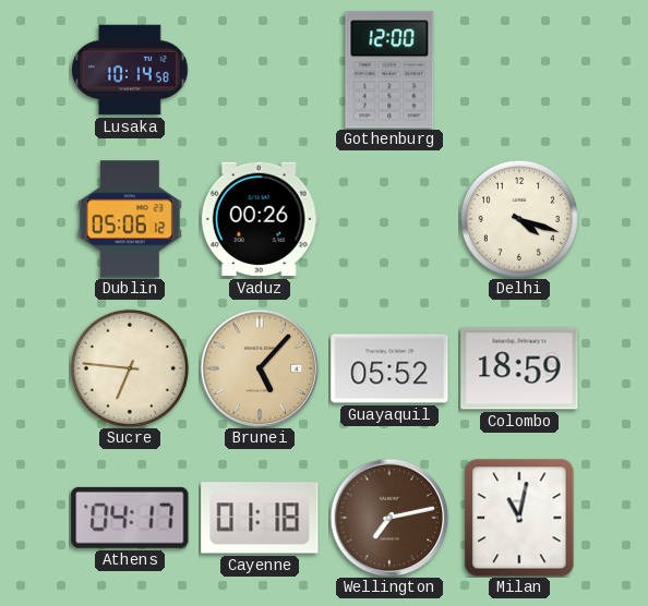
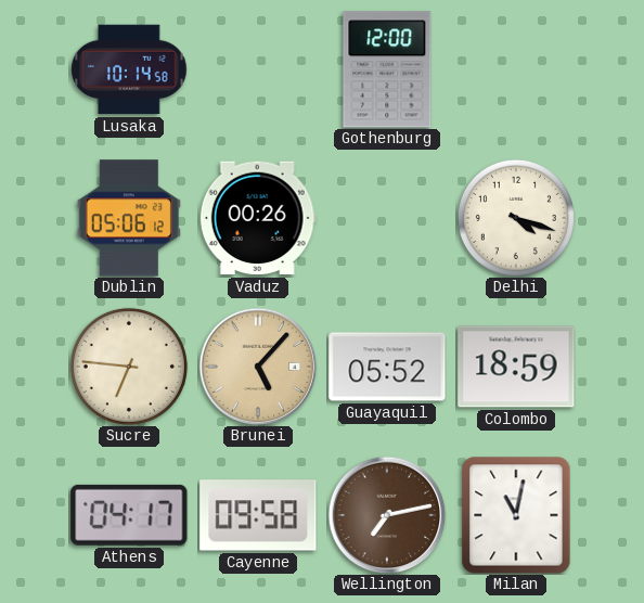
Cayenne: 01:18 -> 09:58 (258, 515)
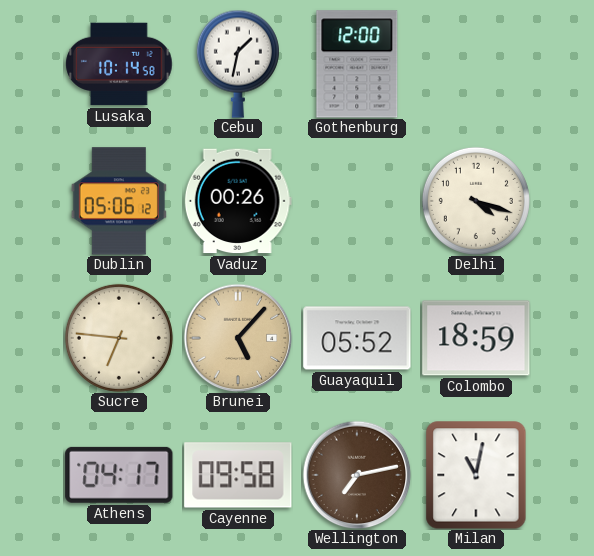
Cebu: none -> 1:32 (238, 64)
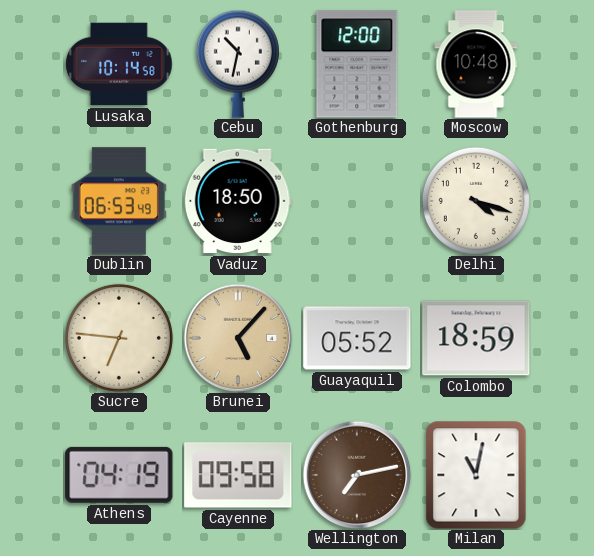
Cebu: 1:32 -> 10:32 (238, 64)
Moscow: none -> 10:48 (476, 64)
Dublin: 05:06 -> 06:53 (119, 201)
Vaduz: 00:26 -> 18:50 (238, 201)
Athens: 04:17 -> 04:19 (119, 475)
